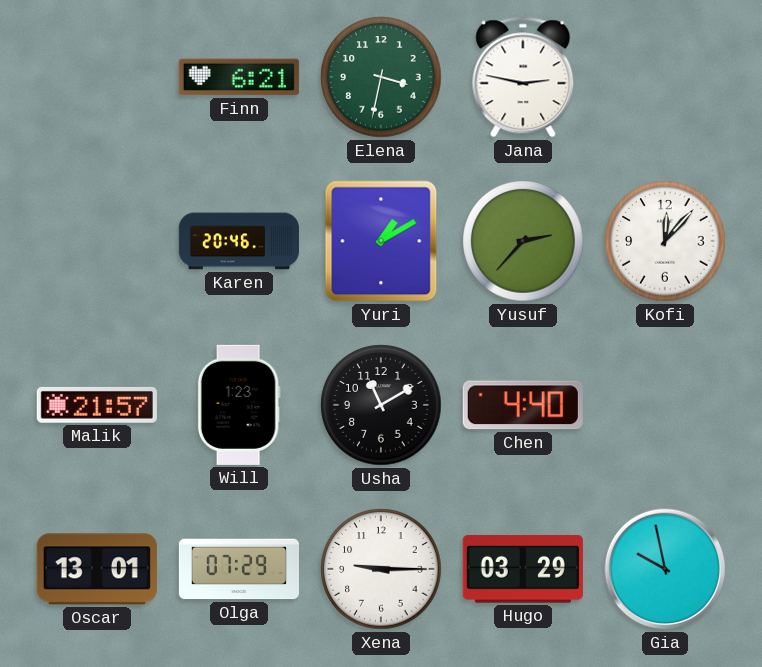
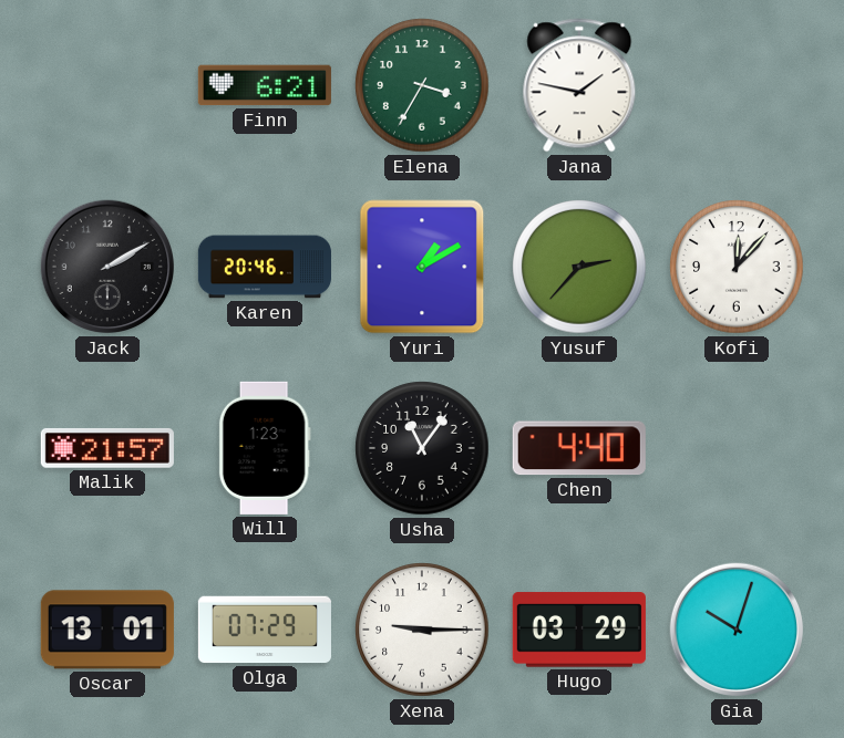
Elena: 3:32 -> 3:35 (422, 85)
Jana: 2:47 -> 1:47 (579, 85)
Jack: none -> 2:10 (107, 267)
Usha: 11:10 -> 11:06 (422, 448)
Gia: 9:58 -> 10:03 (737, 630)
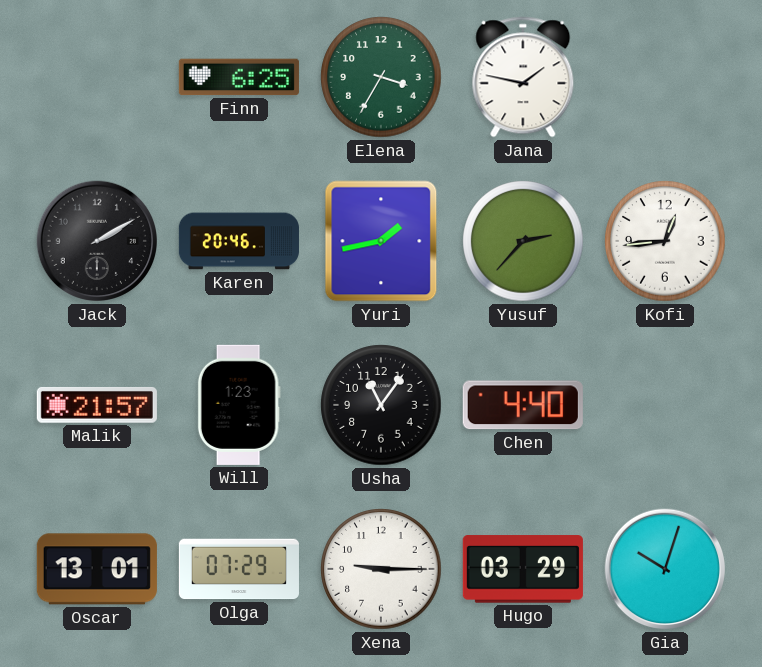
Finn: 6:21 -> 6:25 (239, 77)
Yuri: 1:10 -> 1:43 (381, 241)
Kofi: 12:07 -> 12:44 (665, 241)
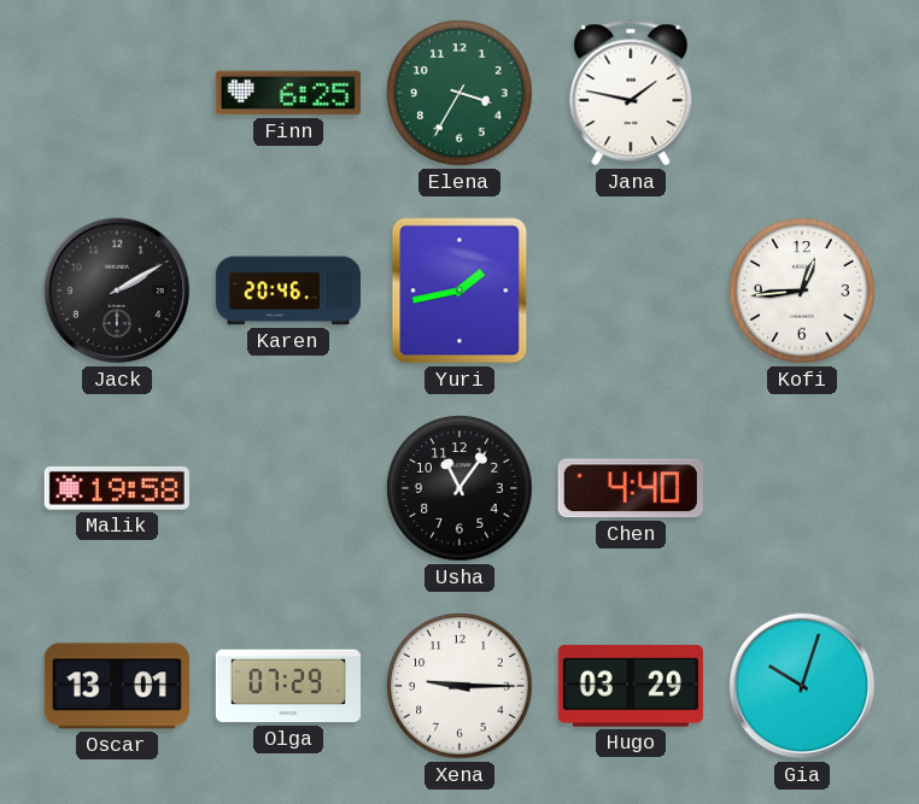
Yusuf: 2:37 -> none (523, 241)
Malik: 21:57 -> 19:58 (117, 488)
Will: 1:23 -> none (239, 405)
